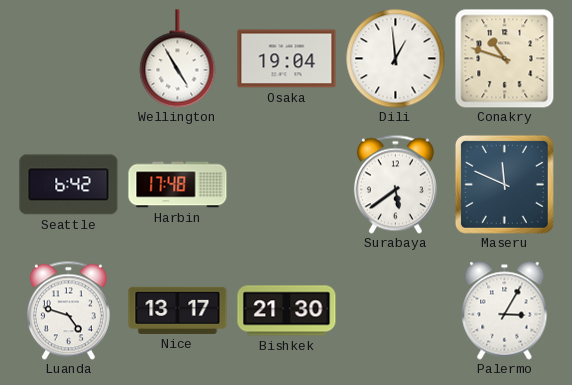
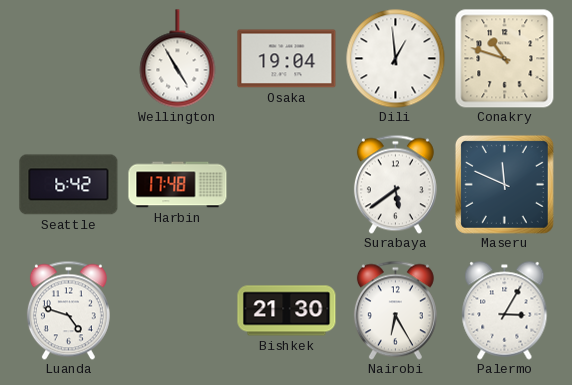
Nice: 13:17 -> none (178, 310)
Nairobi: none -> 6:25 (395, 310)
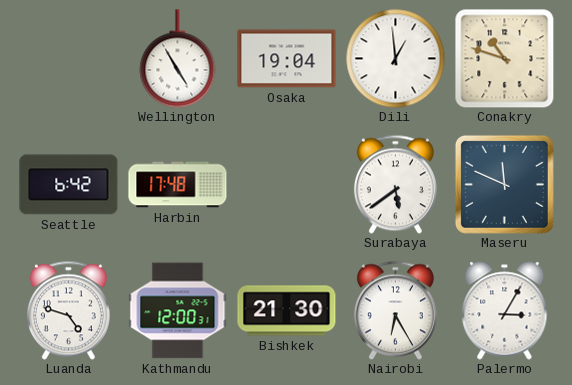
Kathmandu: none -> 12:00 (178, 311)
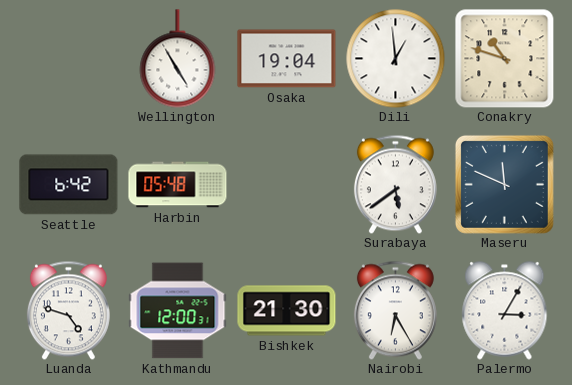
Harbin: 17:48 -> 05:48 (178, 185)
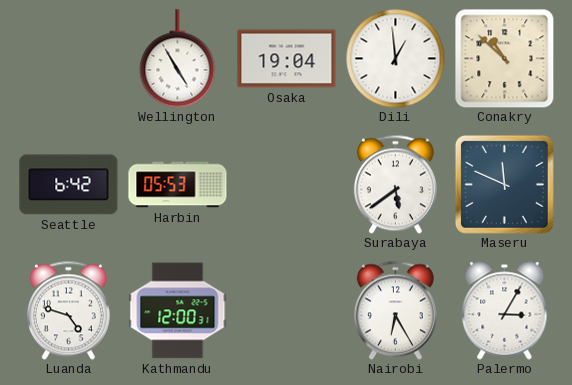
Conakry: 10:48 -> 10:52 (504, 58)
Harbin: 05:48 -> 05:53 (178, 185)
Bishkek: 21:30 -> none (287, 311)
